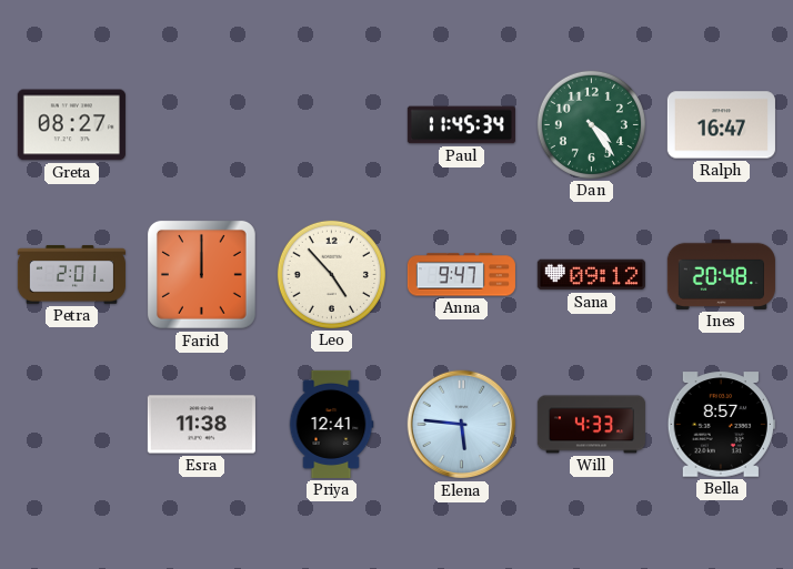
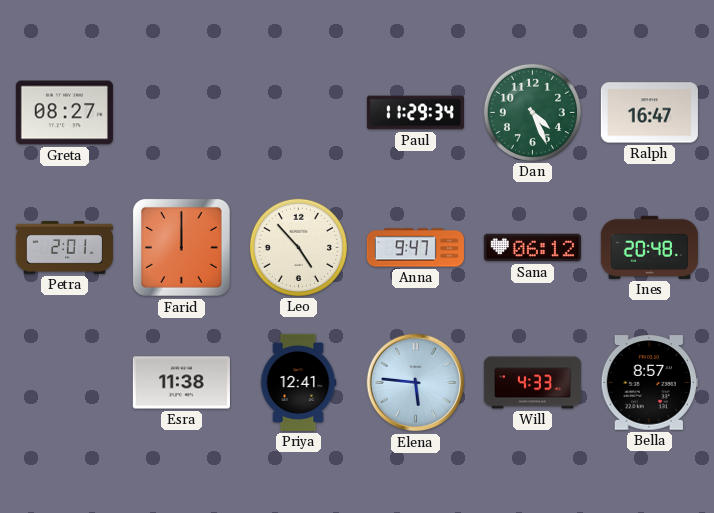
Paul: 11:45 -> 11:29 (415, 113)
Dan: 4:24 -> 4:26 (532, 112)
Sana: 09:12 -> 06:12 (532, 248)
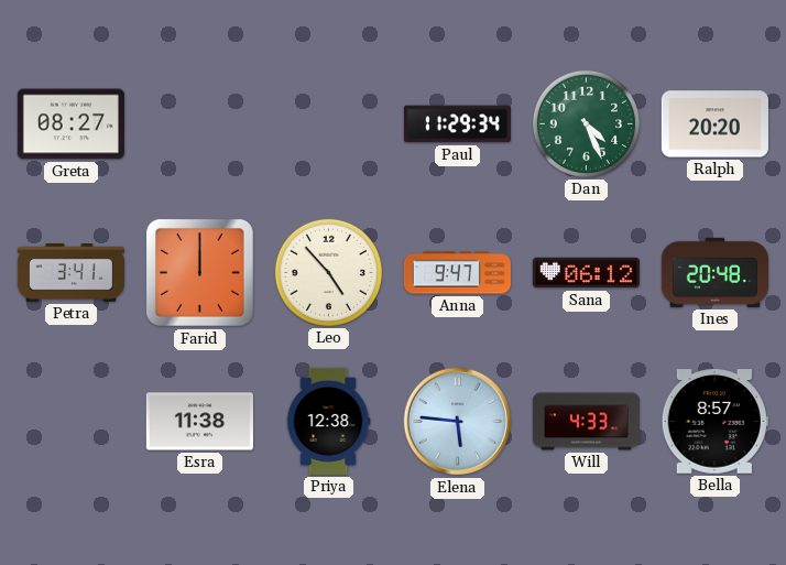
Ralph: 16:47 -> 20:20 (714, 124)
Petra: 2:01 -> 3:41 (70, 273)
Priya: 12:41 -> 12:38 (328, 421)
